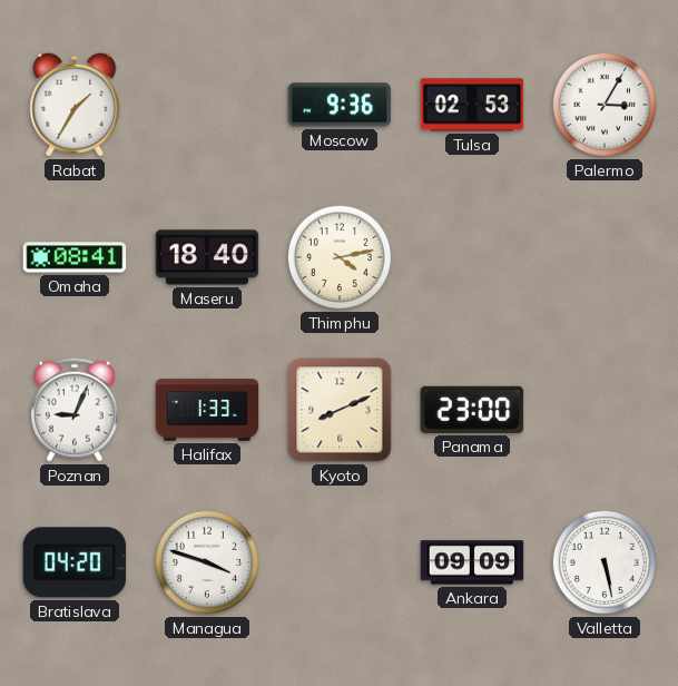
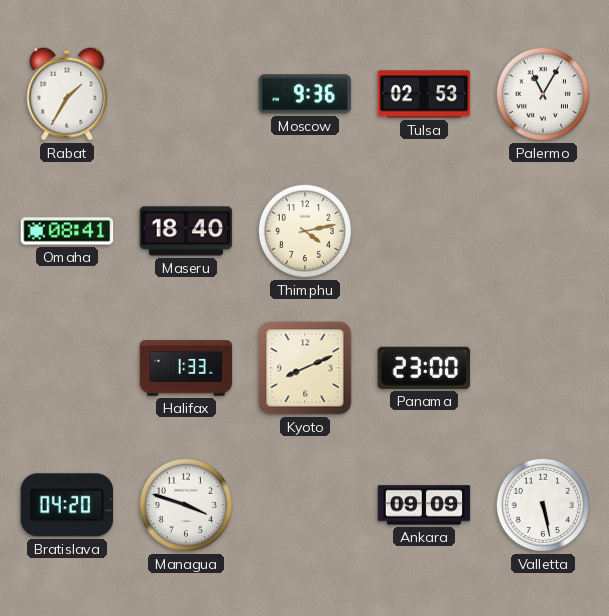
Palermo: 3:05 -> 11:05 (543, 94)
Poznan: 9:04 -> none (76, 410)
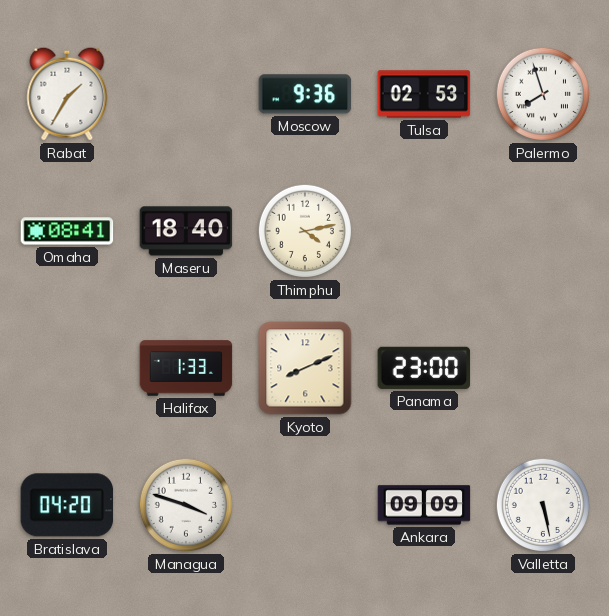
Palermo: 11:05 -> 7:57 (543, 94)
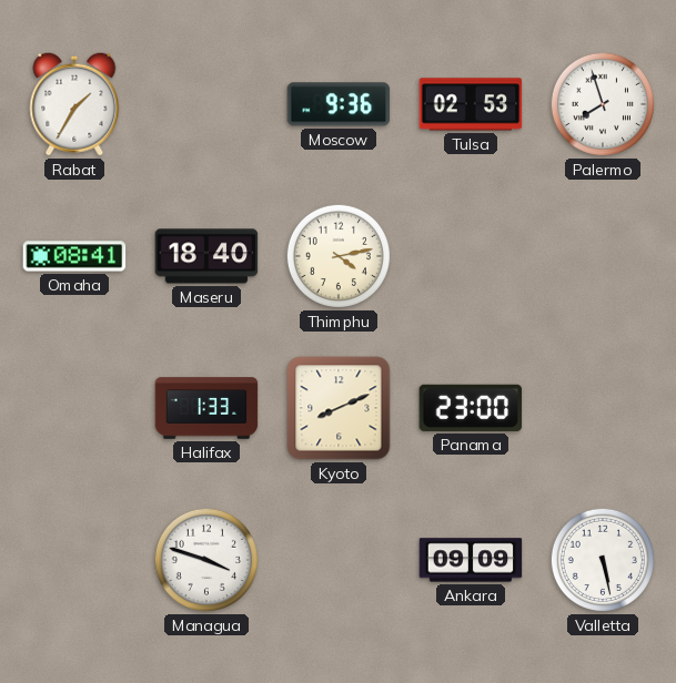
Bratislava: 04:20 -> none (67, 505)
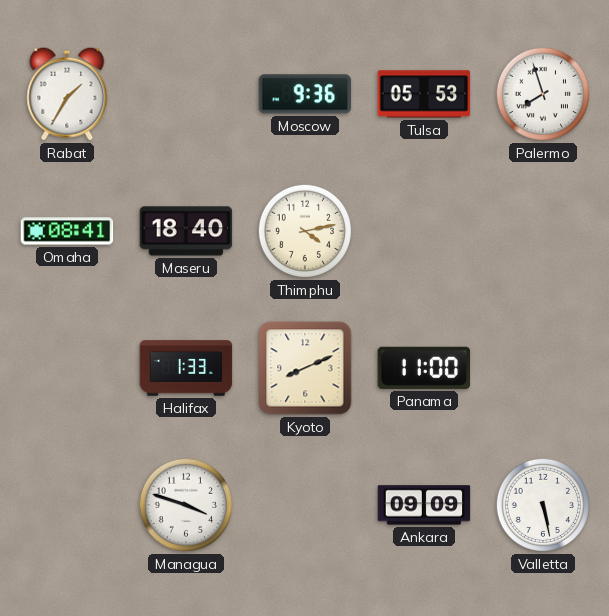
Tulsa: 02:53 -> 05:53 (424, 94)
Panama: 23:00 -> 11:00 (424, 368)
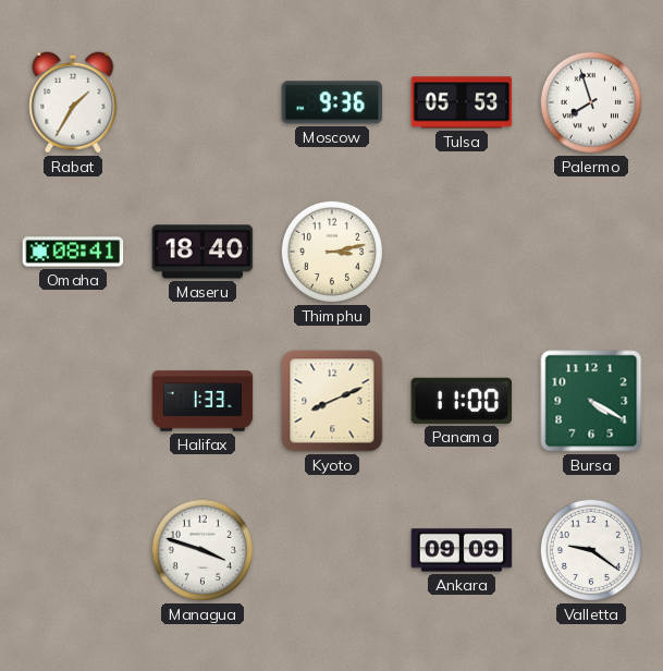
Thimphu: 4:13 -> 3:13 (332, 252)
Bursa: none -> 4:20 (591, 401)
Valletta: 5:28 -> 9:21 (591, 550)
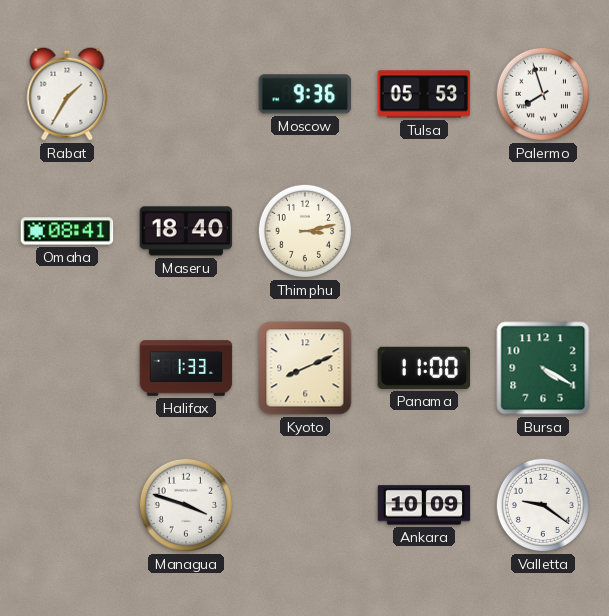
Ankara: 09:09 -> 10:09 (424, 505)
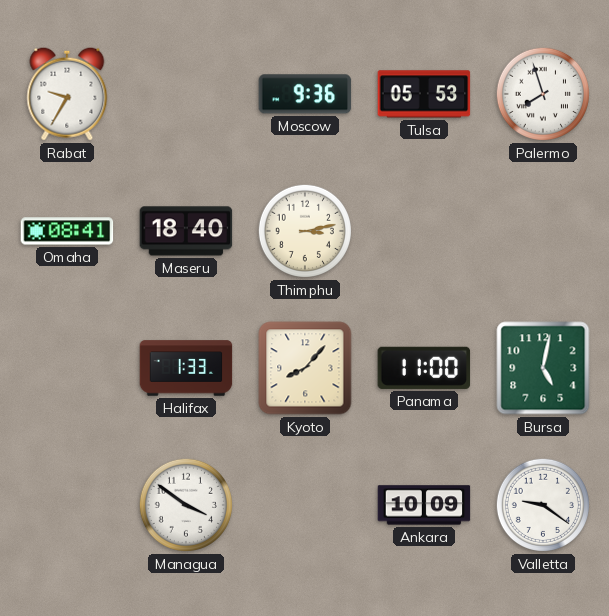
Rabat: 1:35 -> 9:35 (67, 94)
Kyoto: 8:11 -> 8:07 (305, 368)
Bursa: 4:20 -> 5:02 (543, 368)
Managua: 3:48 -> 3:51 (186, 505)
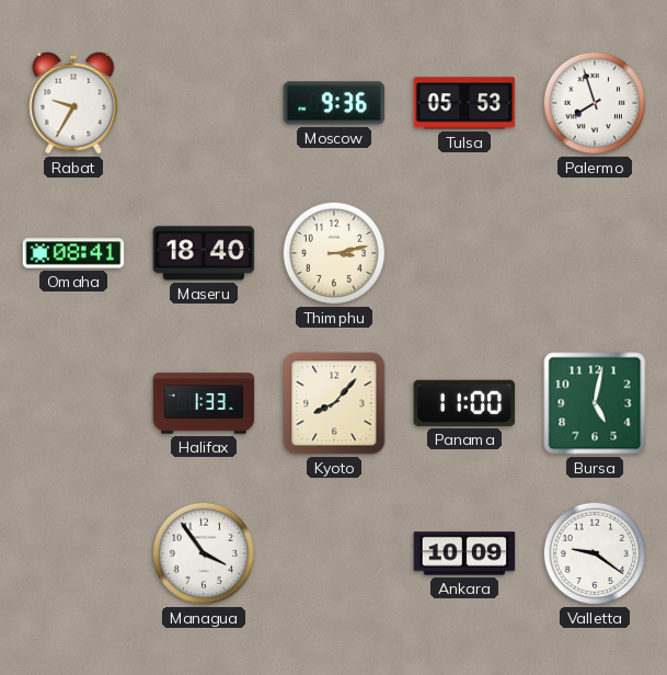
Managua: 3:51 -> 3:54 (204, 553)
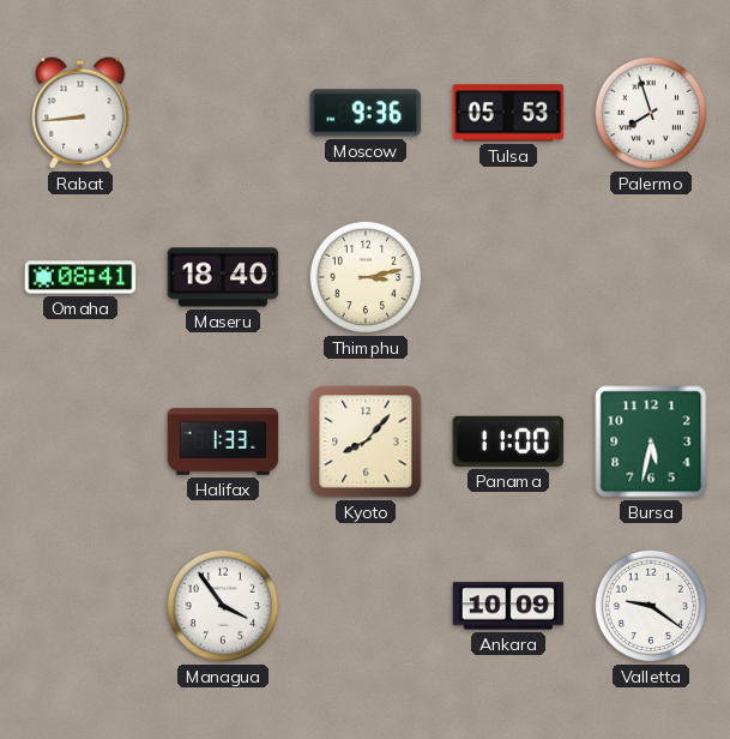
Rabat: 9:35 -> 8:44 (80, 113)
Bursa: 5:02 -> 5:32 (651, 441)
